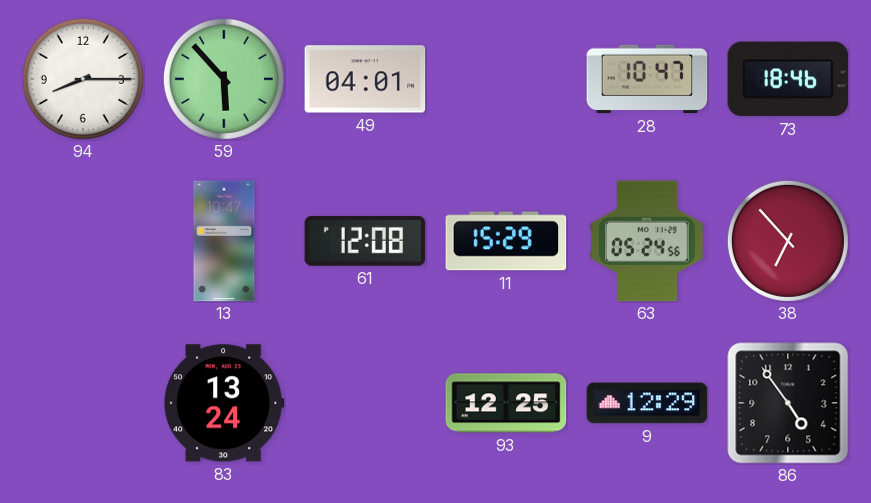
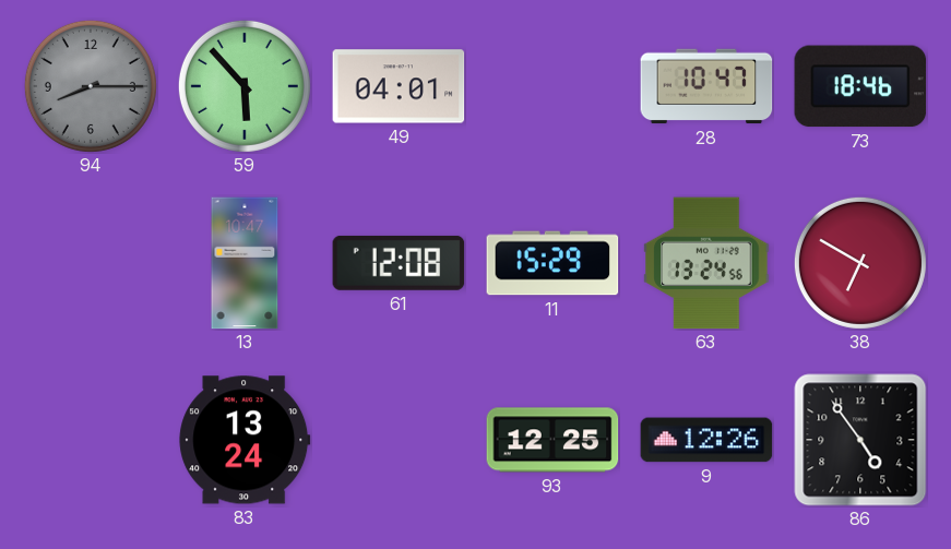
94 dial: white -> grey (91, 86)
63: 05:24 -> 13:24 (706, 263)
38: 6:53 -> 6:50 (860, 263)
9: 12:29 -> 12:26 (706, 440)
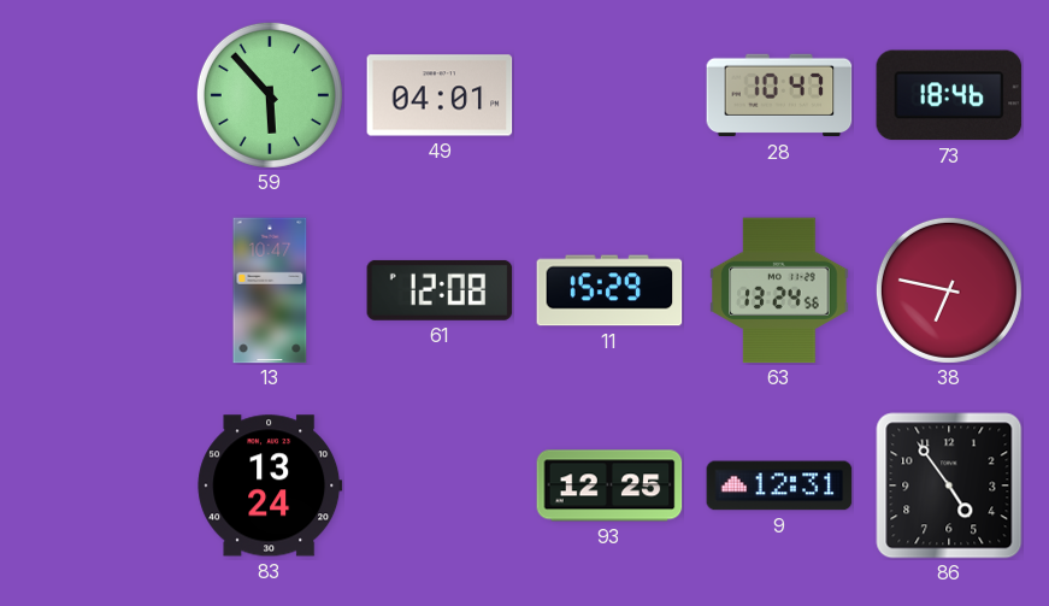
94: 8:15 -> none (91, 86)
38: 6:50 -> 6:47 (949, 290)
9: 12:26 -> 12:31 (779, 486)
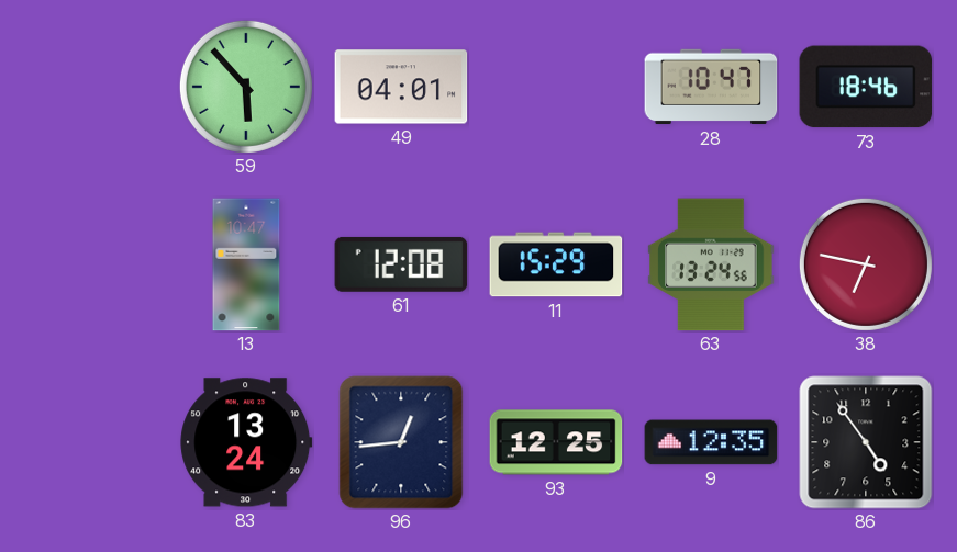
96: none -> 12:44 (401, 442)
9: 12:31 -> 12:35 (711, 442)
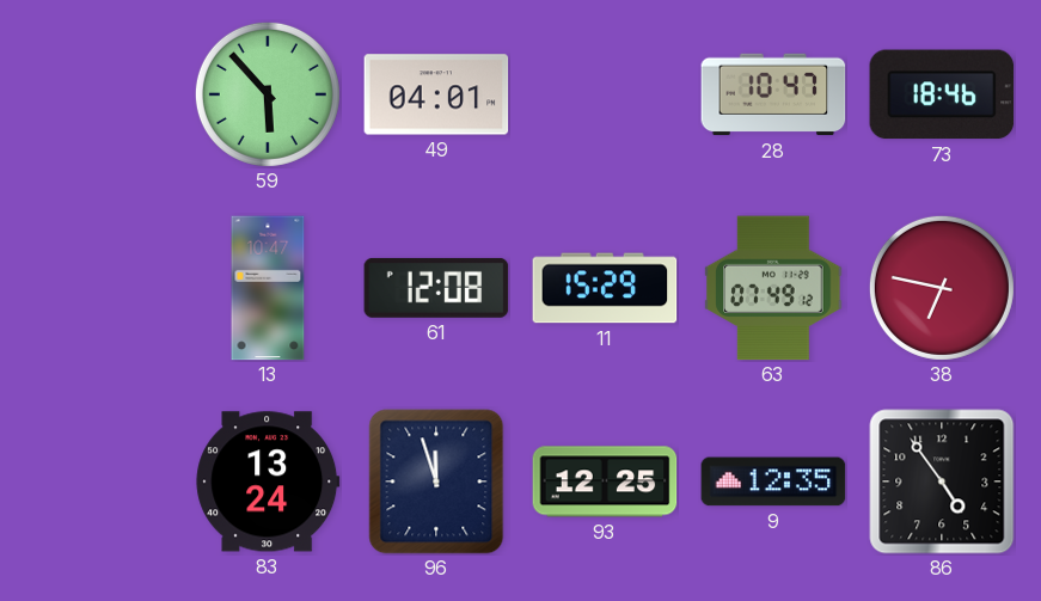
63: 13:24 -> 07:49 (773, 288)
96: 12:44 -> 11:57 (436, 482)
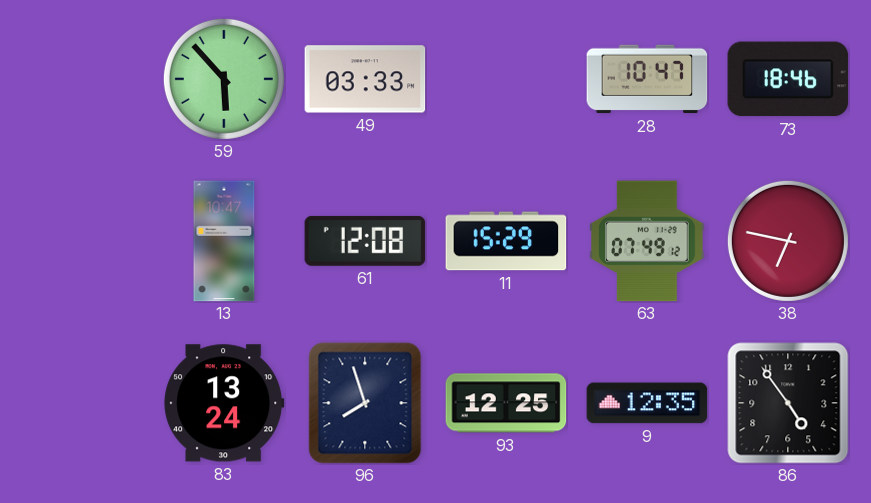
49: 04:01 -> 03:33 (365, 79)
96: 11:57 -> 7:57 (365, 403)
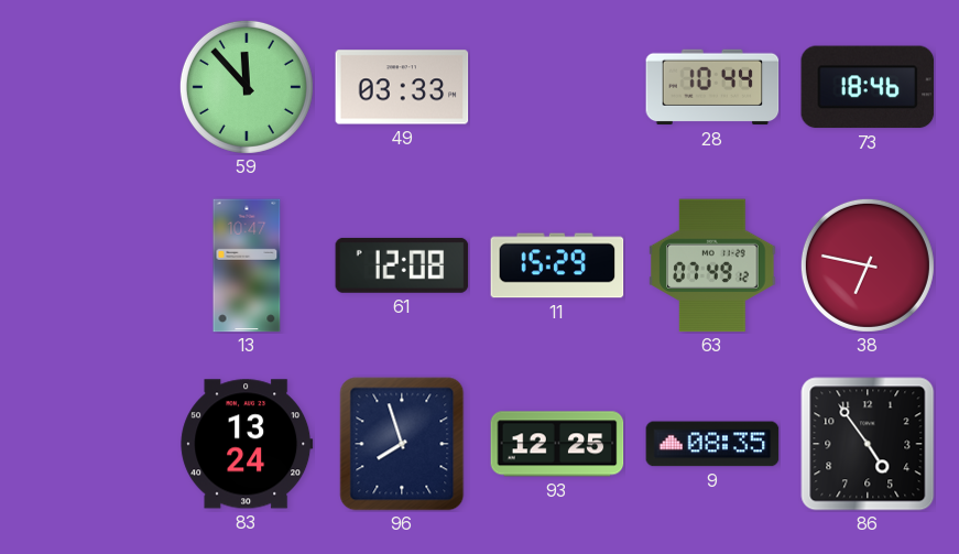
59: 5:53 -> 11:53 (247, 87)
28: 10:47 -> 10:44 (712, 87)
9: 12:35 -> 08:35 (712, 444)
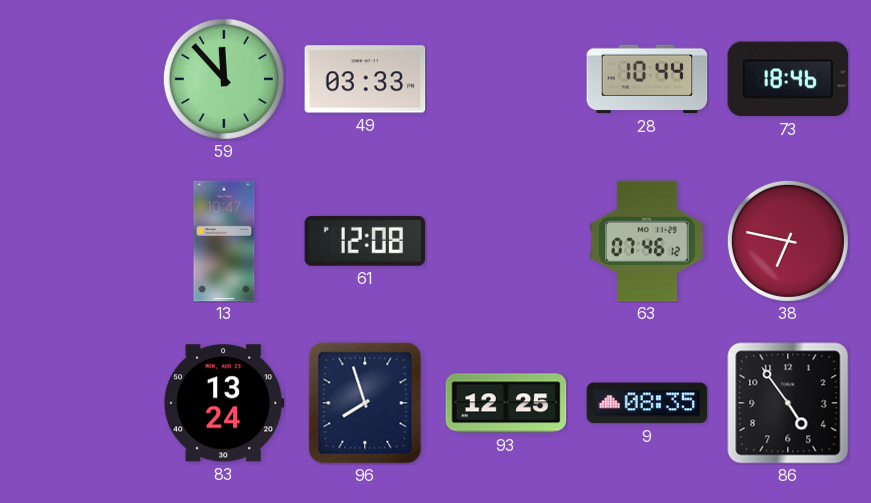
11: 15:29 -> none (557, 265)
63: 07:49 -> 07:46 (647, 241)
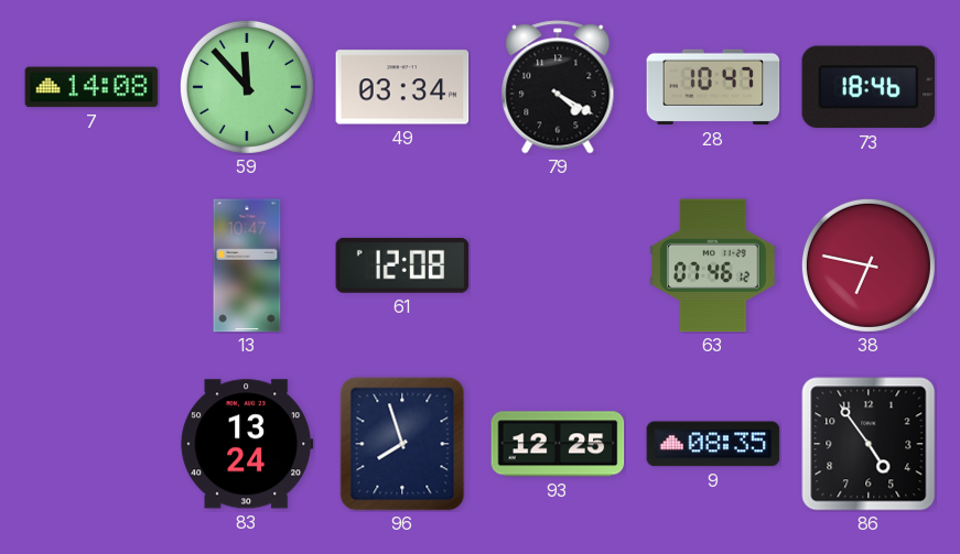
7: none -> 14:08 (91, 87)
49: 03:33 -> 03:34 (402, 87)
79: none -> 4:20 (558, 87)
28: 10:44 -> 10:47 (713, 87)
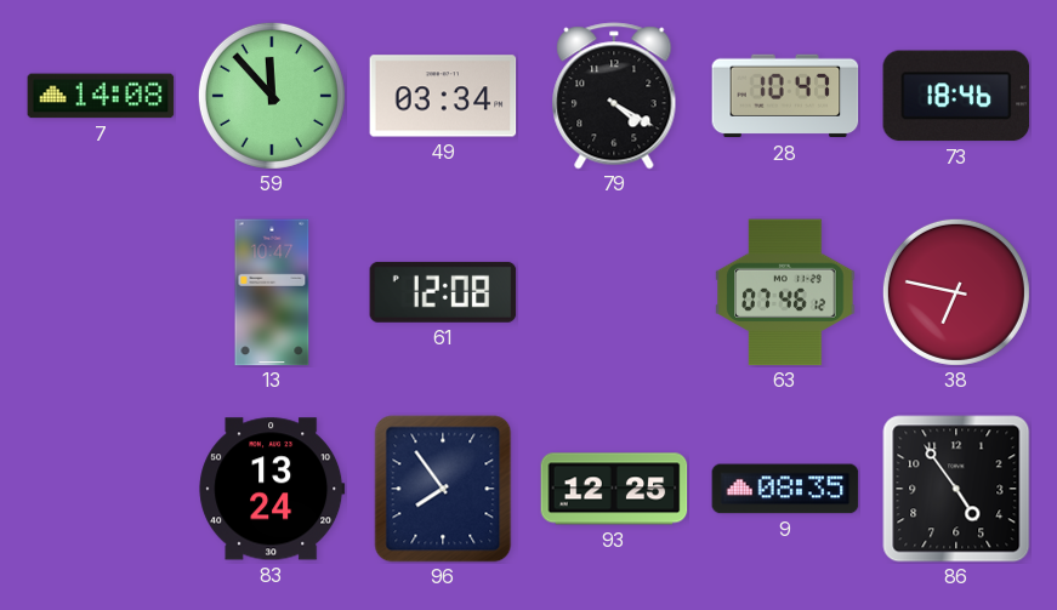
96: 7:57 -> 7:54 (443, 489)
